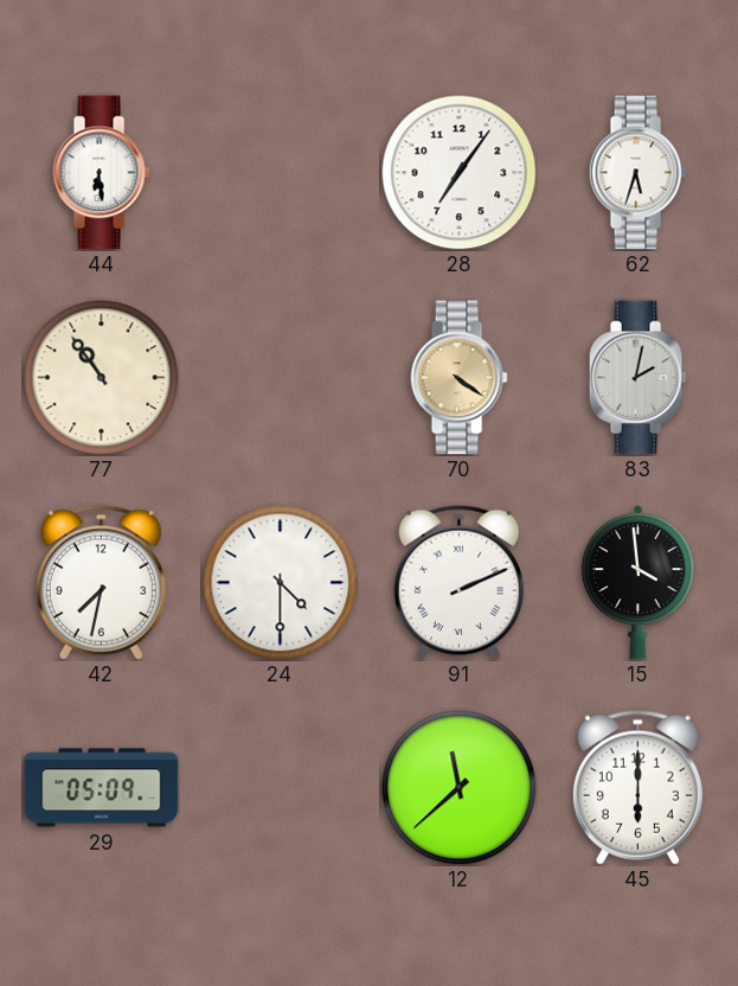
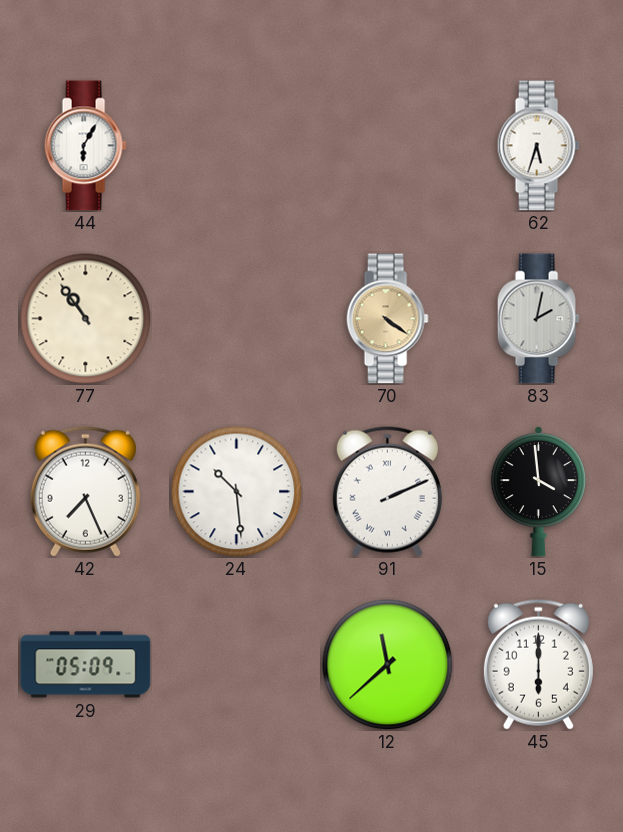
44: 6:29 -> 6:05 (85, 146)
28: 7:06 -> none (460, 173)
42: 7:32 -> 7:26 (85, 491)
24: 4:30 -> 10:29 (237, 492)
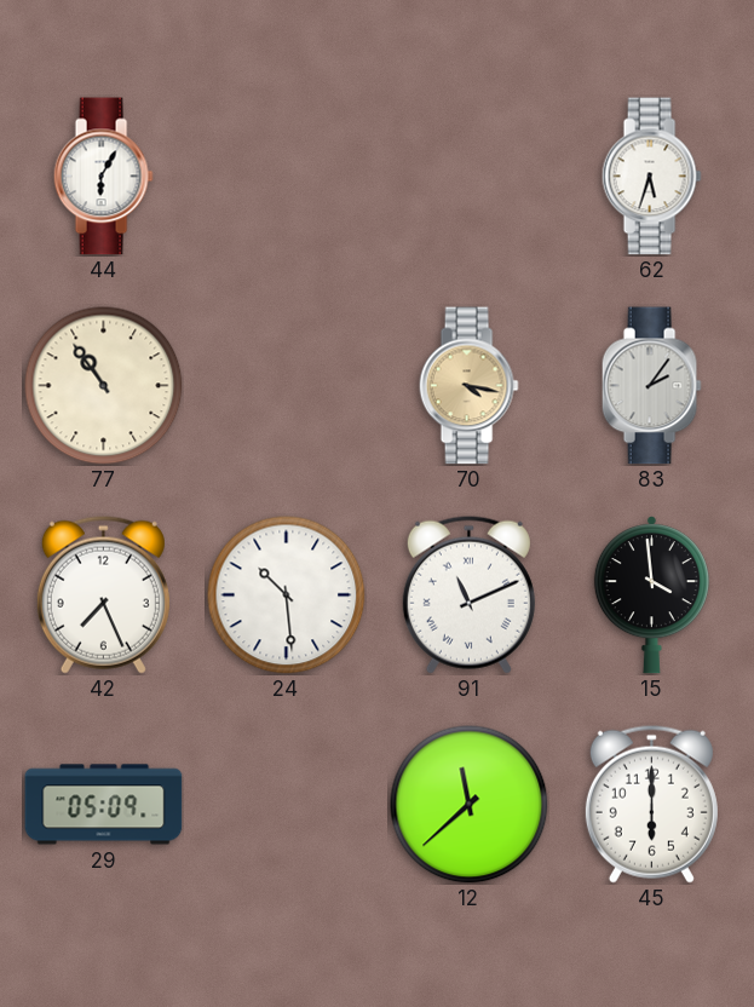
70: 4:21 -> 4:17 (468, 386)
83: 2:02 -> 2:06 (651, 386)
91: 2:11 -> 11:11 (468, 594)
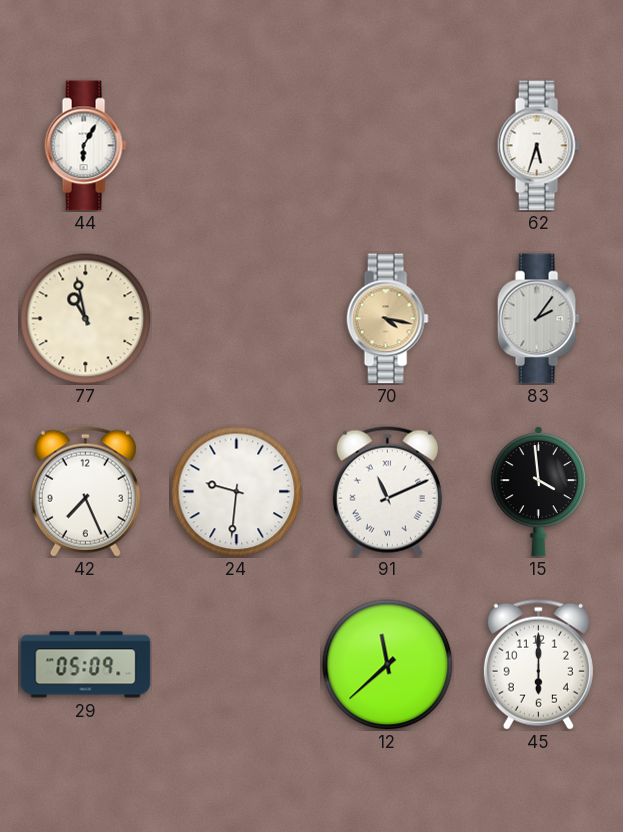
77: 10:54 -> 10:58 (86, 319)
24: 10:29 -> 9:31 (237, 492)
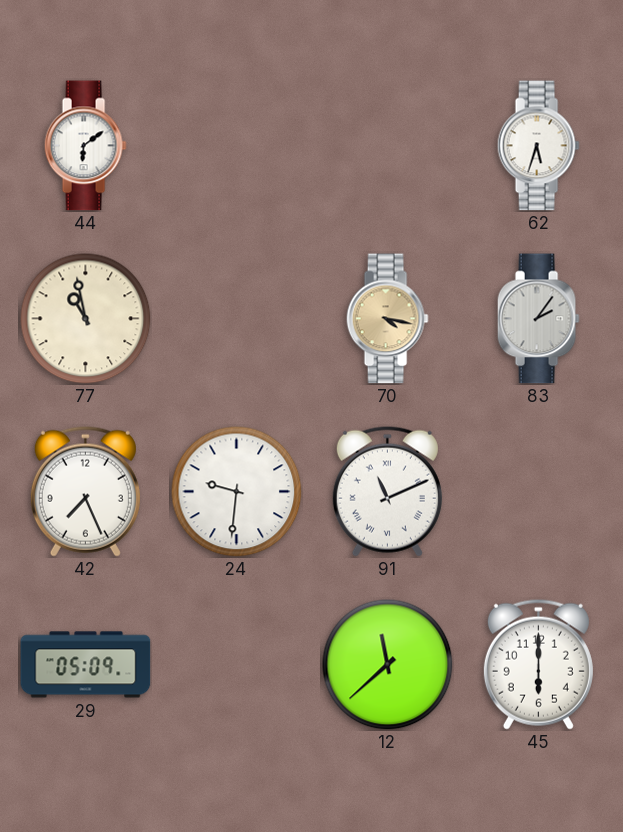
44: 6:05 -> 6:09 (85, 146)
15: 3:59 -> none (538, 492)
